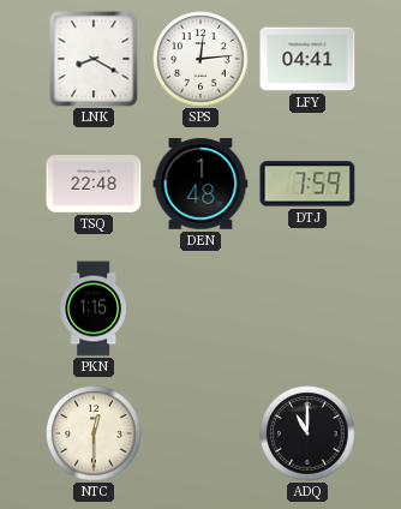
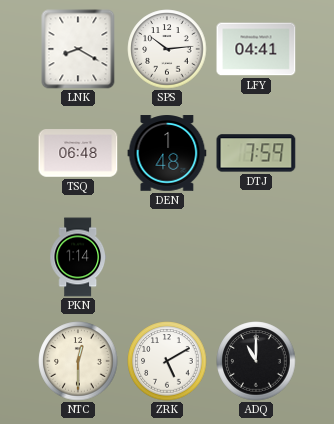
SPS: 12:14 -> 10:14 (167, 49)
TSQ: 22:48 -> 06:48 (78, 153)
PKN: 1:15 -> 1:14 (77, 257)
ZRK: none -> 5:10 (167, 361)
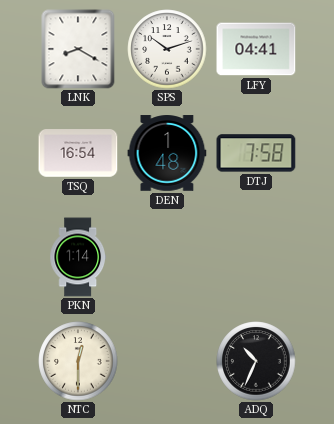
SPS: 10:14 -> 10:12 (167, 49)
TSQ: 06:48 -> 16:54 (78, 153)
DTJ: 7:59 -> 7:58 (256, 153)
ZRK: 5:10 -> none (167, 361)
ADQ: 11:00 -> 10:34 (256, 361)
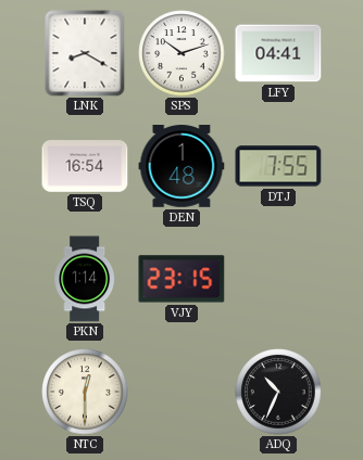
DTJ: 7:58 -> 7:55 (278, 166)
VJY: none -> 23:15 (181, 279)
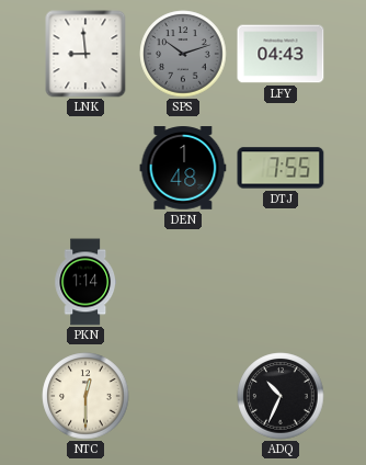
LNK: 8:20 -> 8:59 (85, 54)
SPS dial: white -> grey (183, 54)
LFY: 04:41 -> 04:43 (281, 54)
TSQ: 16:54 -> none (85, 166)
VJY: 23:15 -> none (181, 279)
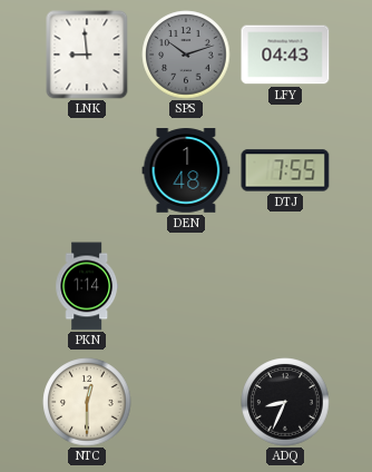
ADQ: 10:34 -> 8:34 (285, 402)
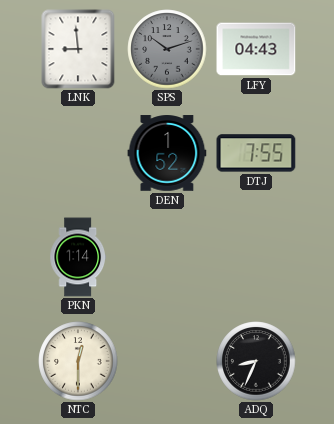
DEN: 1:48 -> 1:52 (167, 153)
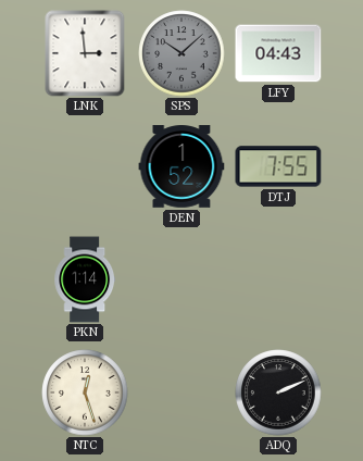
LNK: 8:59 -> 2:59 (85, 53)
SPS: 10:12 -> 10:08 (181, 53)
NTC: 12:30 -> 12:27 (85, 393)
ADQ: 8:34 -> 2:11 (278, 393)
